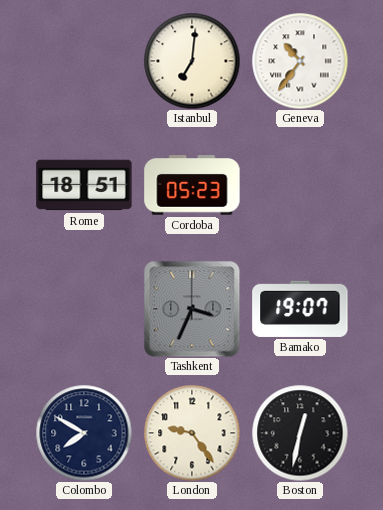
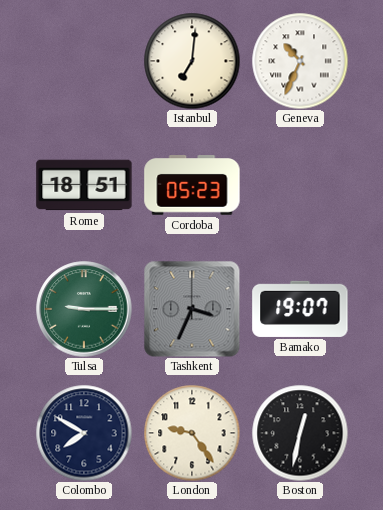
Geneva: 10:36 -> 10:34 (300, 61)
Tulsa: none -> 9:15 (84, 309)
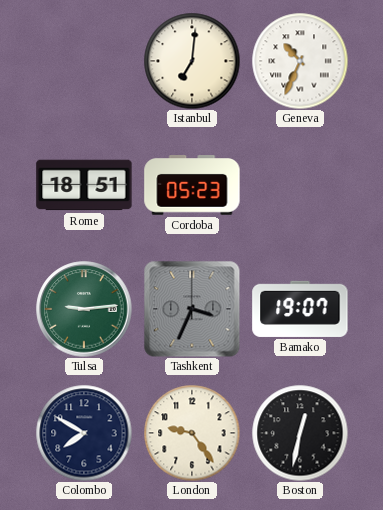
Tulsa: 9:15 -> 9:14 (84, 309)
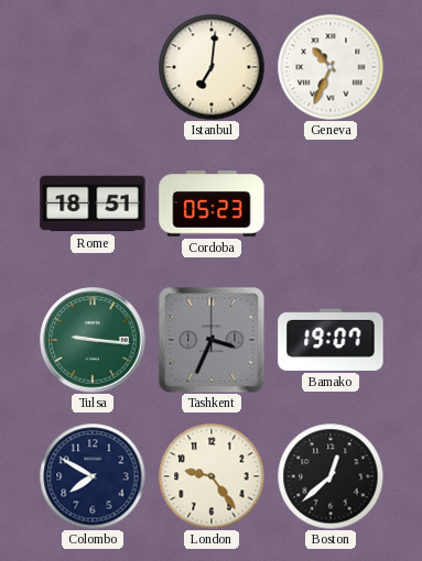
Tulsa: 9:14 -> 9:16 (93, 340)
Boston: 12:32 -> 12:38 (331, 476)
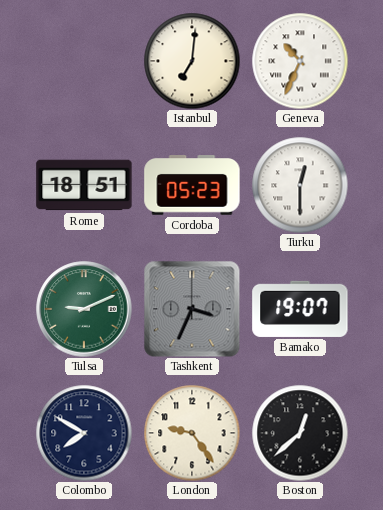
Turku: none -> 12:30 (300, 185)
Tulsa: 9:16 -> 9:11 (84, 309)
